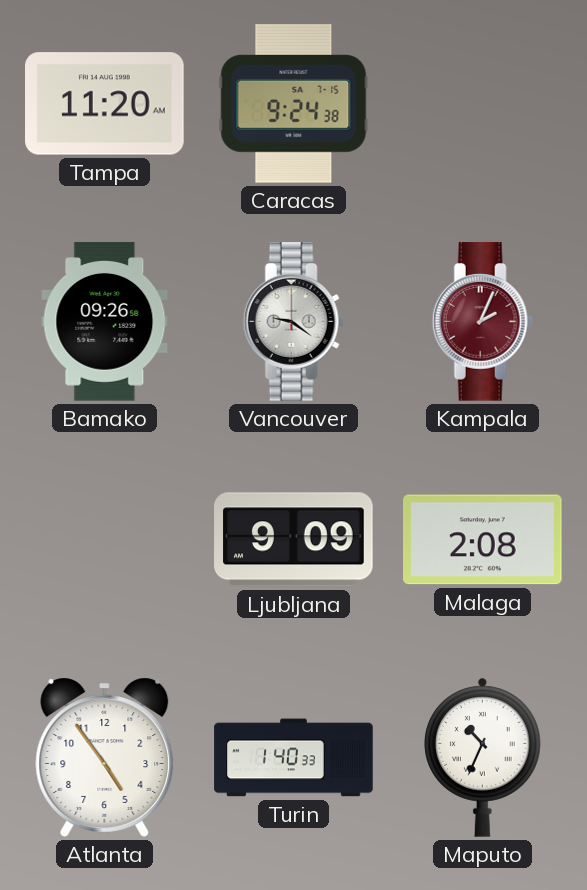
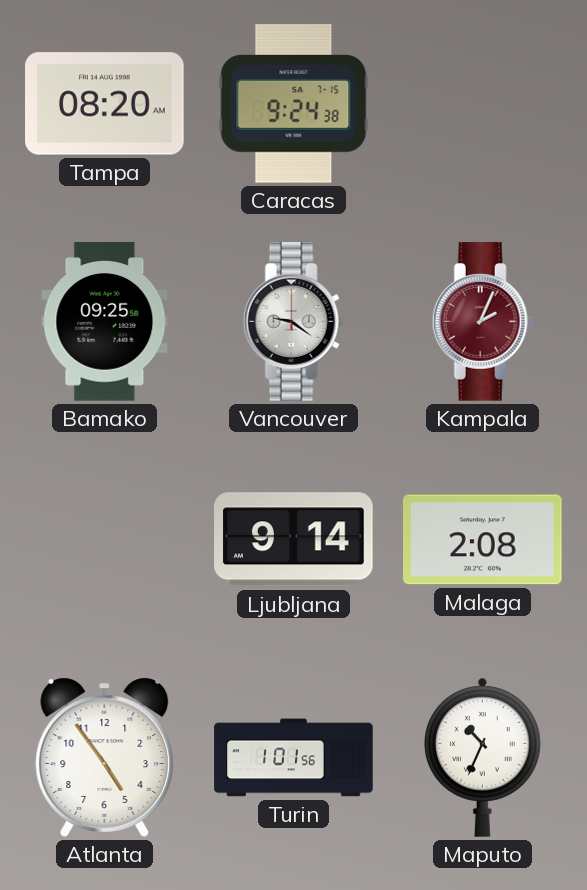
Tampa: 11:20 -> 08:20 (105, 104)
Bamako: 09:26 -> 09:25 (105, 322)
Ljubljana: 9:09 -> 9:14 (294, 540)
Turin: 1:40 -> 1:01 (294, 758)
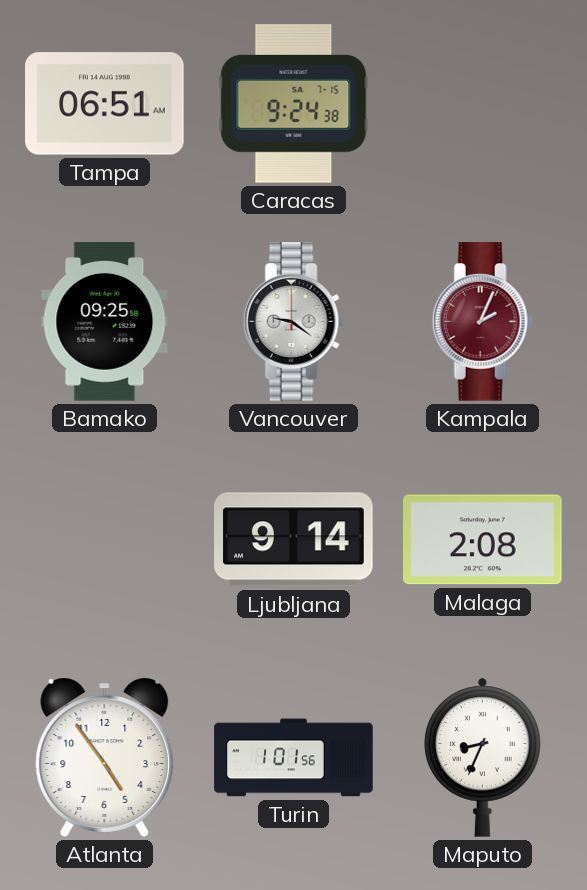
Tampa: 08:20 -> 06:51 (105, 104)
Maputo: 10:34 -> 8:34 (483, 757)
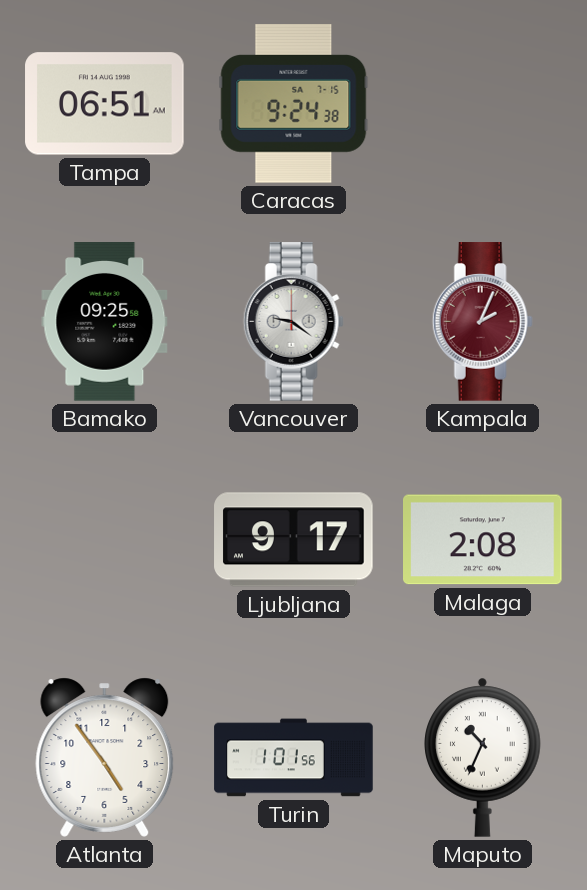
Ljubljana: 9:14 -> 9:17 (294, 540)
Maputo: 8:34 -> 10:34 (483, 757)
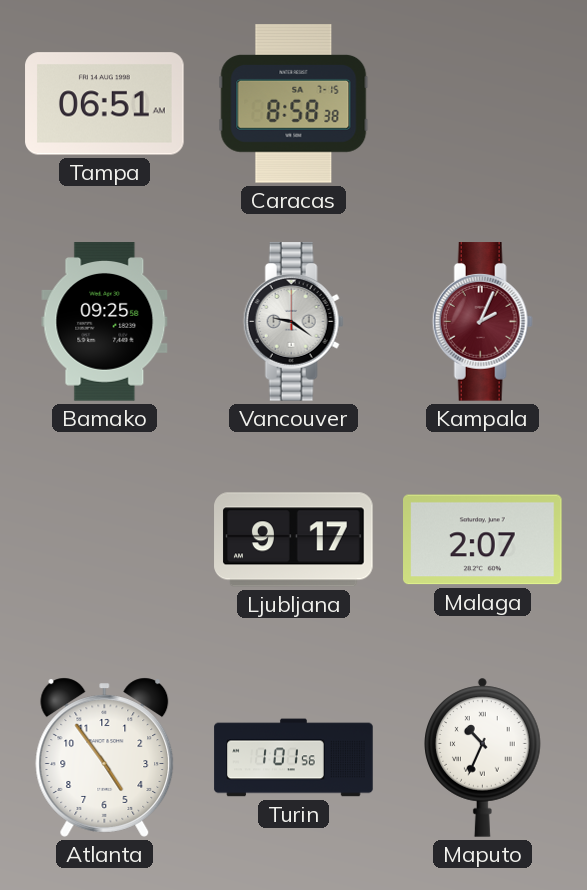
Caracas: 9:24 -> 8:58 (294, 104)
Malaga: 2:08 -> 2:07 (483, 540)
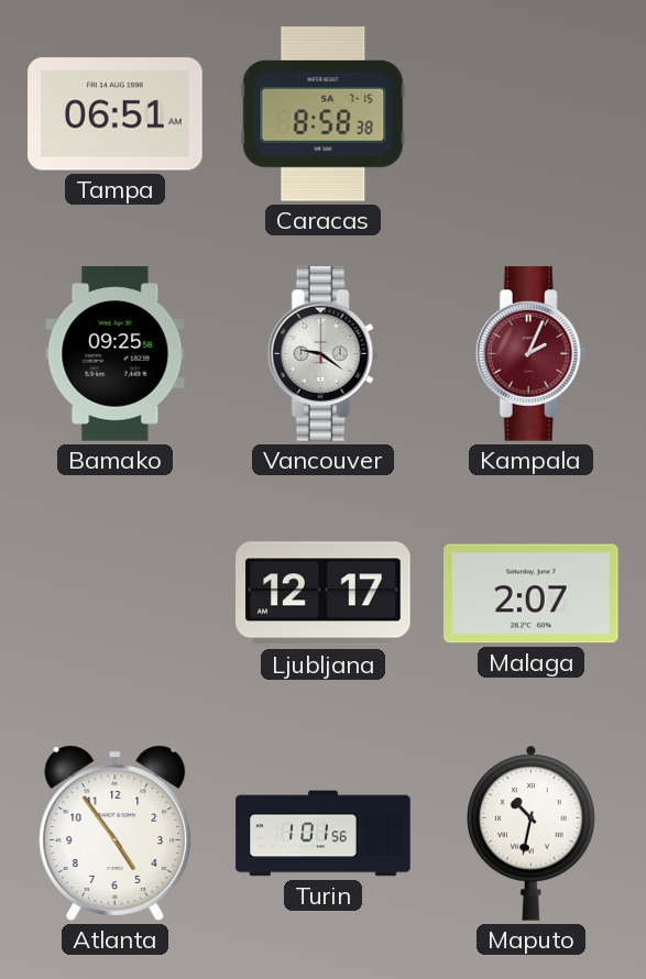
Ljubljana: 9:17 -> 12:17 (324, 594)
Maputo: 10:34 -> 10:32 (532, 833)
